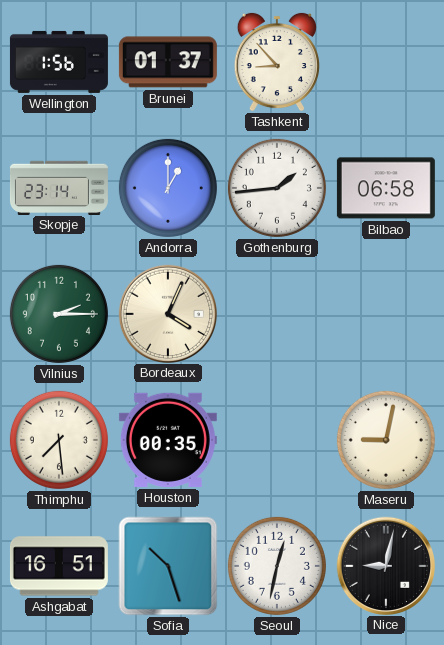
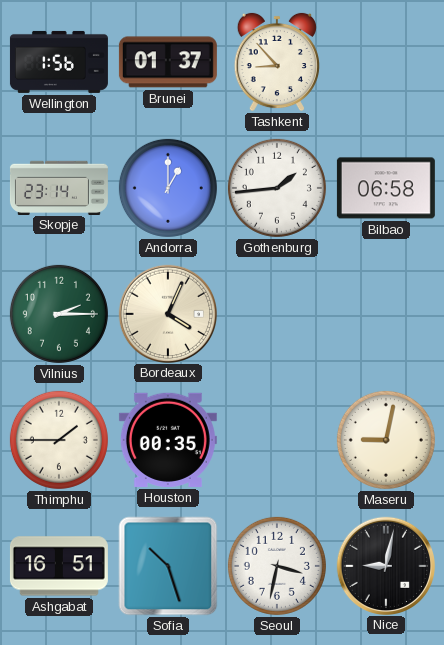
Thimphu: 7:29 -> 1:45 (59, 440)
Seoul: 12:32 -> 3:32 (277, 566)
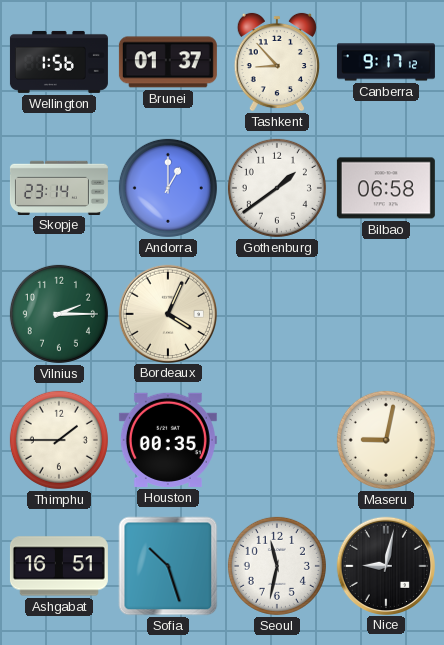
Canberra: none -> 9:17 (386, 62)
Gothenburg: 1:44 -> 1:39 (277, 188)
Seoul: 3:32 -> 11:32 (277, 566)
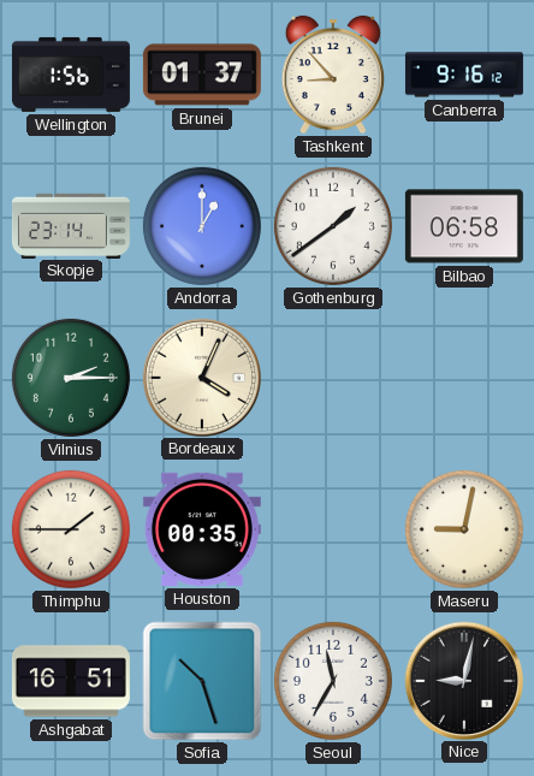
Canberra: 9:17 -> 9:16 (464, 75)
Seoul: 11:32 -> 11:35 (333, 681)
